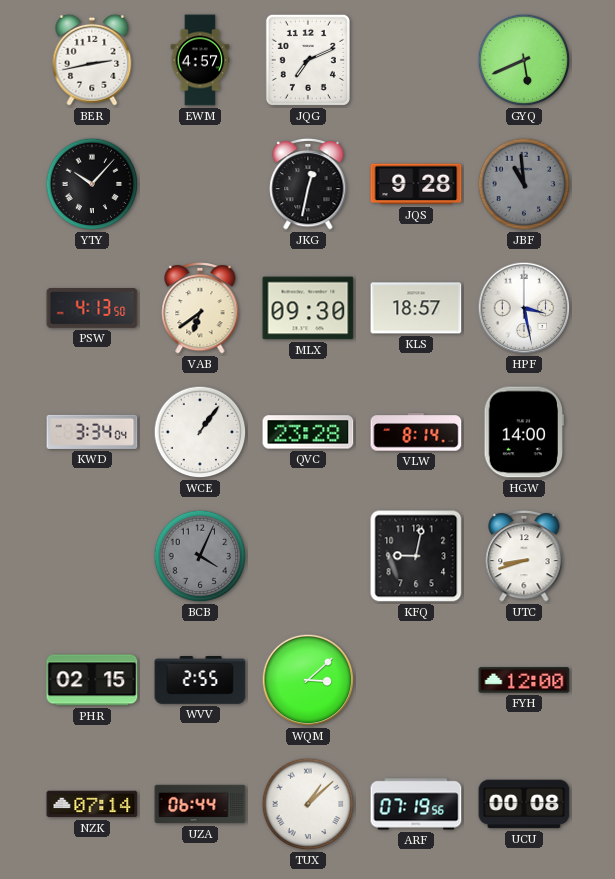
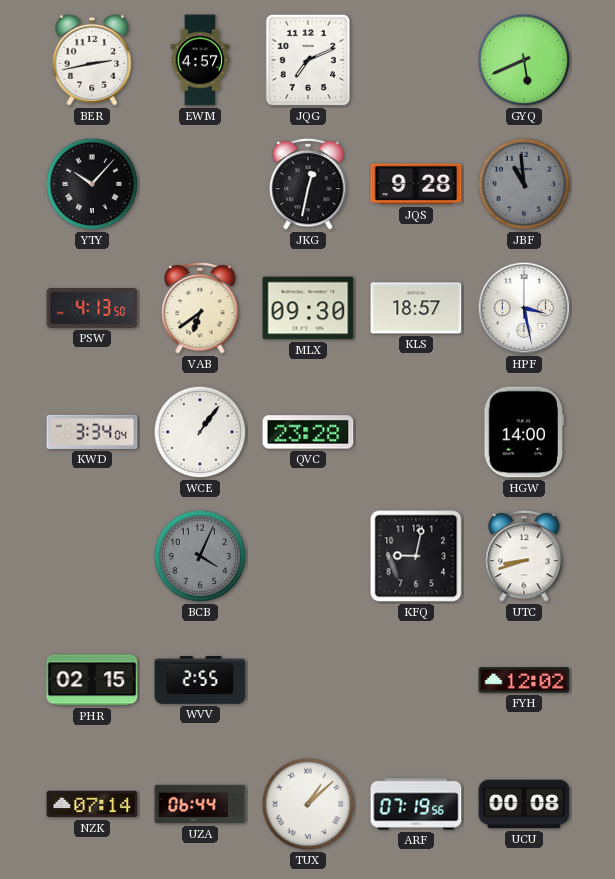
VLW: 8:14 -> none (416, 432)
WQM: 3:08 -> none (308, 680)
FYH: 12:00 -> 12:02 (524, 680)
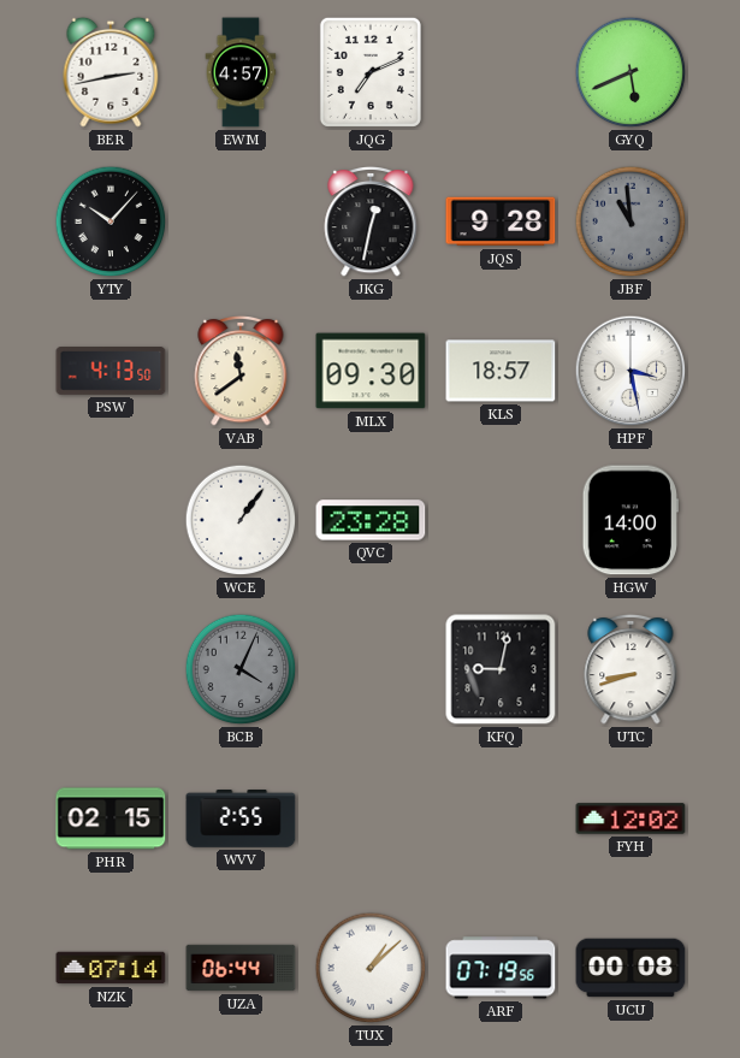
VAB: 6:39 -> 11:39 (241, 371)
KWD: 3:34 -> none (92, 432)
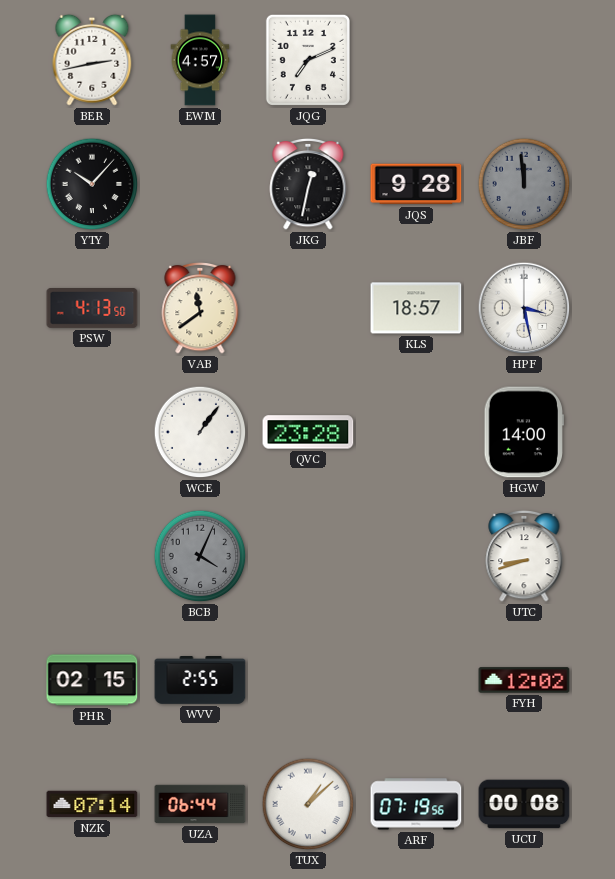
GYQ: 5:41 -> none (631, 72)
JBF: 10:59 -> 11:59 (524, 184)
MLX: 09:30 -> none (371, 371)
KFQ: 9:02 -> none (501, 669)
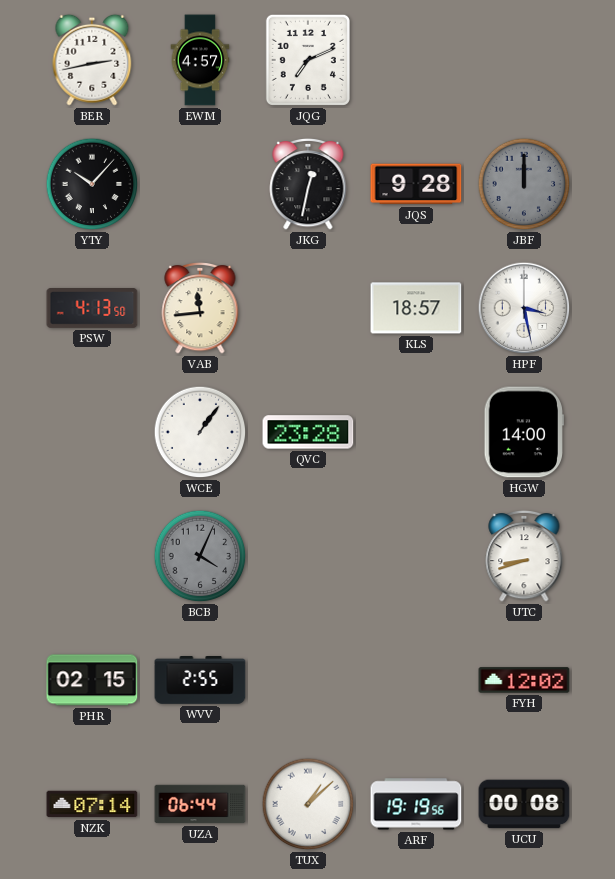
JBF: 11:59 -> 12:00 (524, 184)
VAB: 11:39 -> 11:44 (200, 308)
ARF: 07:19 -> 19:19 (416, 804)
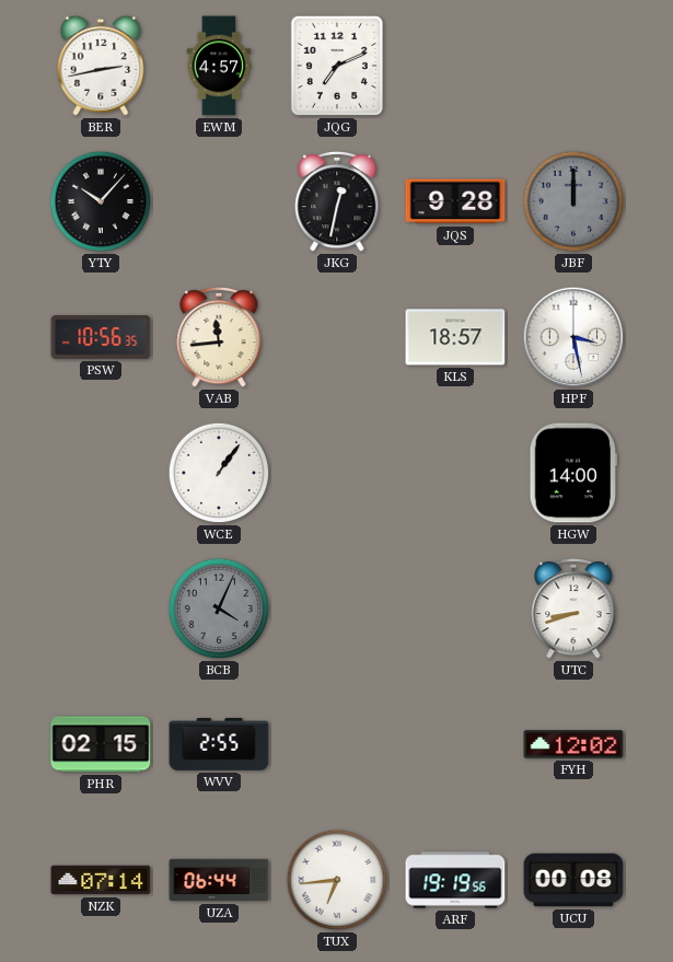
PSW: 4:13 -> 10:56 (101, 338)
QVC: 23:28 -> none (308, 432)
TUX: 1:08 -> 6:44 (337, 880)
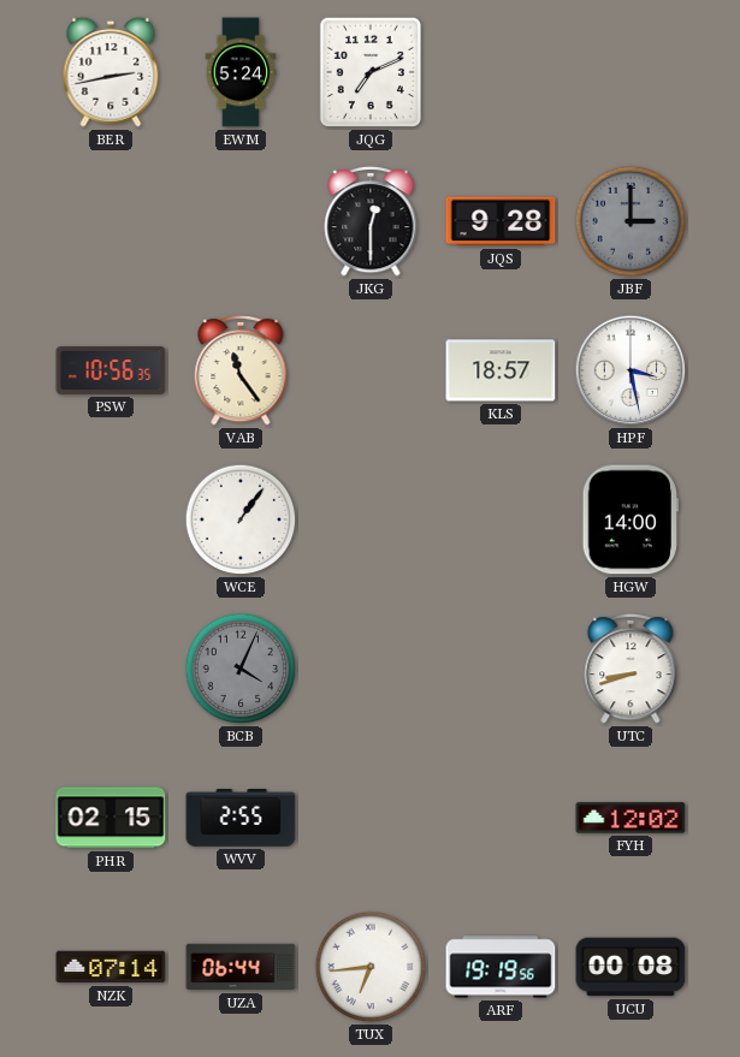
EWM: 4:57 -> 5:24 (241, 72)
YTY: 10:07 -> none (101, 201)
JKG: 12:32 -> 12:30 (371, 221)
JBF: 12:00 -> 3:00 (631, 221)
VAB: 11:44 -> 11:24 (241, 370)
